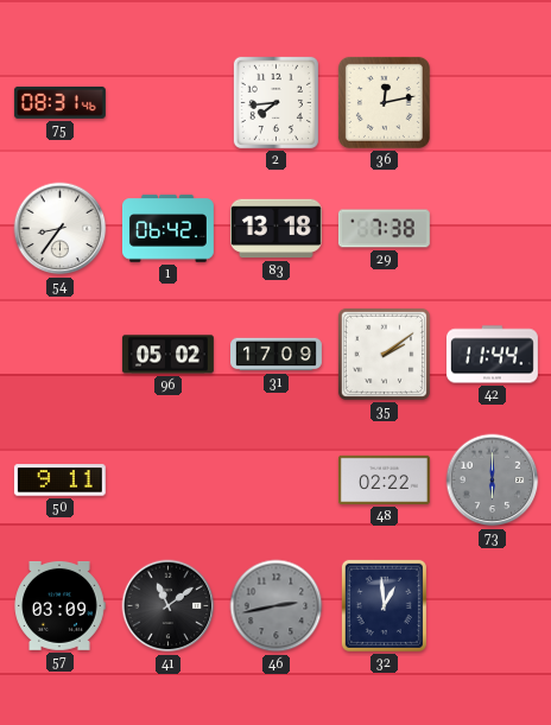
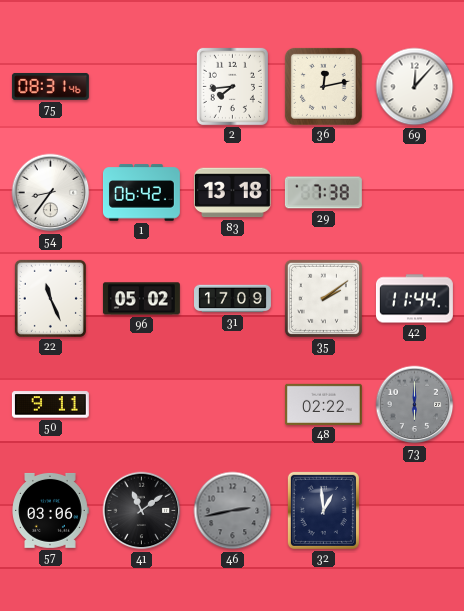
69: none -> 12:07 (415, 87)
22: none -> 11:26 (50, 298)
57: 03:09 -> 03:06 (50, 510)
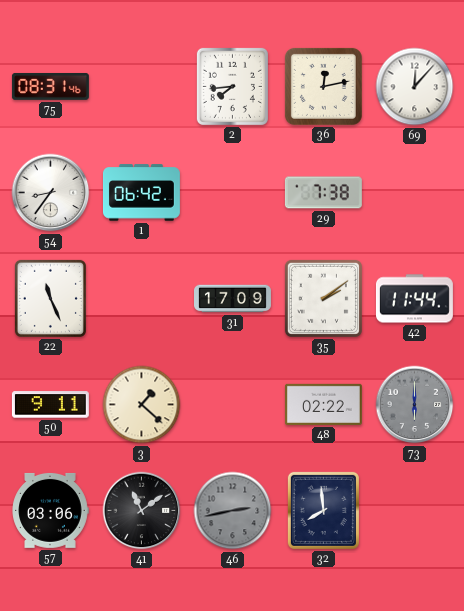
83: 13:18 -> none (232, 193)
96: 05:02 -> none (141, 299)
3: none -> 1:22 (142, 405)
32: 12:59 -> 7:59 (323, 510)
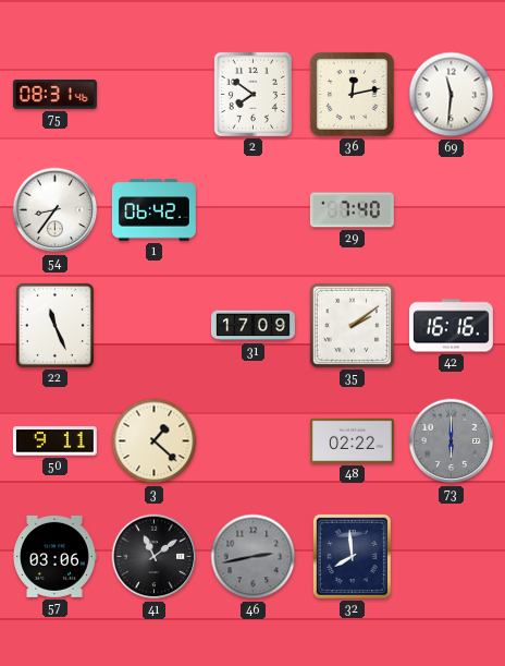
2: 7:44 -> 7:51 (253, 94)
69: 12:07 -> 11:31 (452, 95)
29: 7:38 -> 7:40 (352, 210)
42: 11:44 -> 16:16 (451, 326)
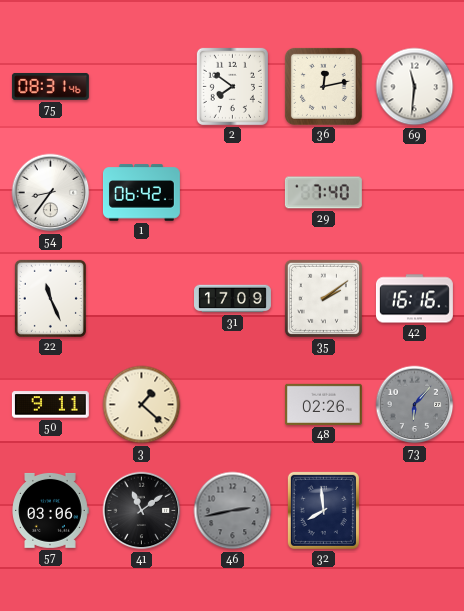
48: 02:22 -> 02:26 (323, 404)
73: 6:00 -> 6:07 (415, 405)
